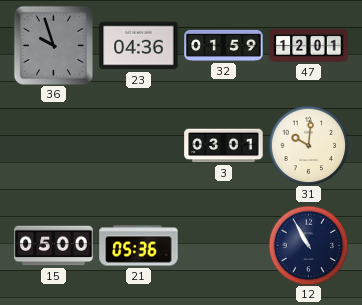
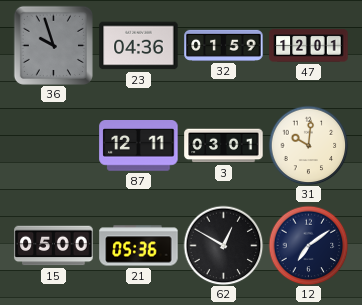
87: none -> 12:11 (139, 146)
62: none -> 12:50 (223, 245)
12: 10:55 -> 7:09 (308, 245)
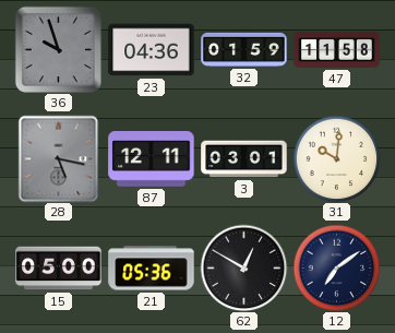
47: 12:01 -> 11:58 (337, 50)
28: none -> 5:17 (59, 158)
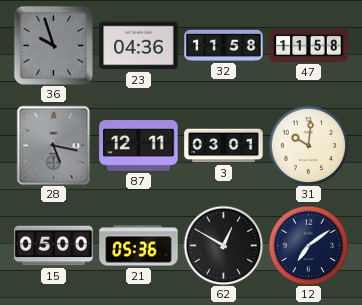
32: 01:59 -> 11:58 (224, 45)
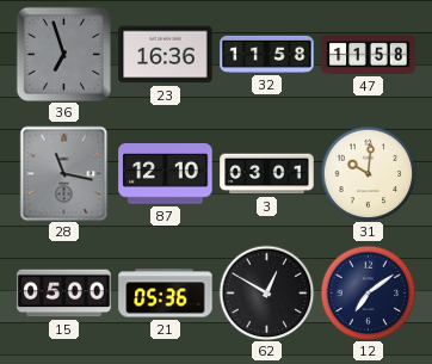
36: 9:57 -> 6:57 (63, 54)
23: 04:36 -> 16:36 (166, 55)
28: 5:17 -> 11:17 (64, 173)
87: 12:11 -> 12:10 (166, 174)
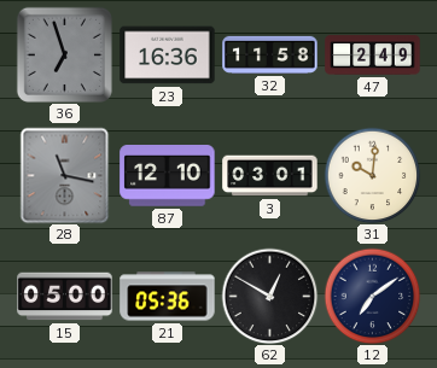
47: 11:58 -> 2:49 (373, 56)
